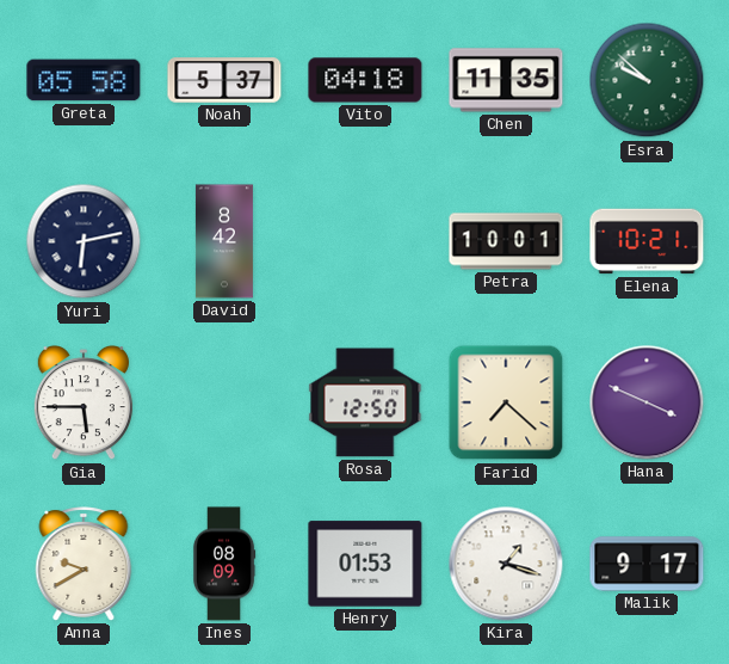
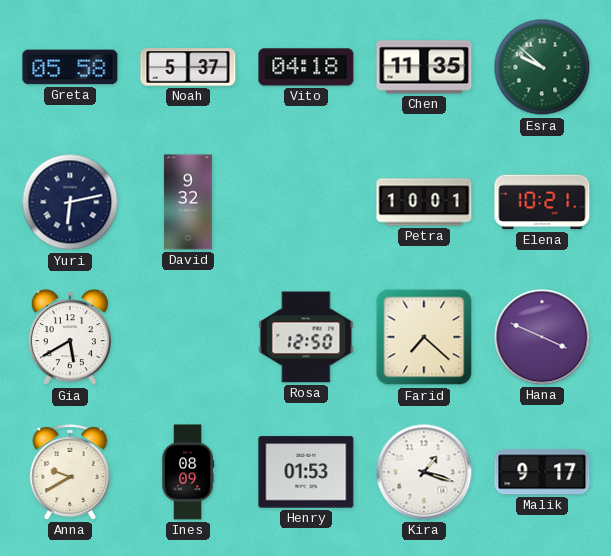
David: 8:42 -> 9:32 (188, 202)
Gia: 5:45 -> 5:40 (70, 338)
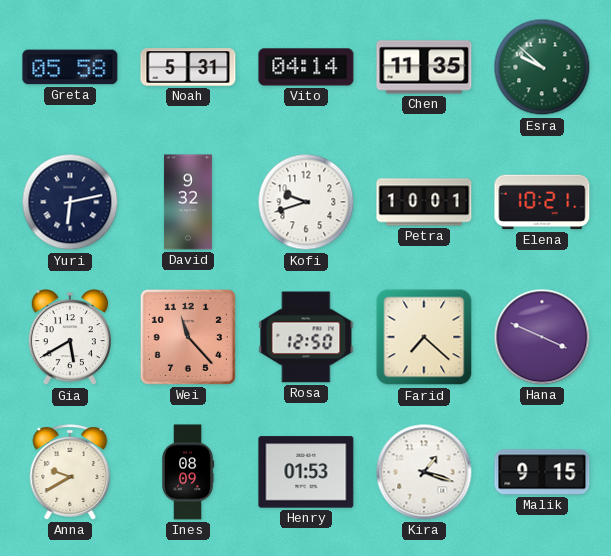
Noah: 5:37 -> 5:31 (188, 67)
Vito: 04:18 -> 04:14 (306, 67)
Kofi: none -> 9:42 (306, 202)
Wei: none -> 11:23 (188, 337)
Malik: 9:17 -> 9:15 (542, 472)
